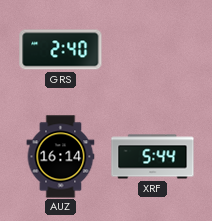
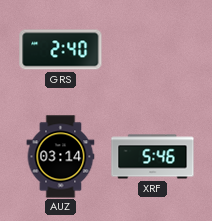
AUZ: 16:14 -> 03:14 (61, 157)
XRF: 5:44 -> 5:46 (153, 157)
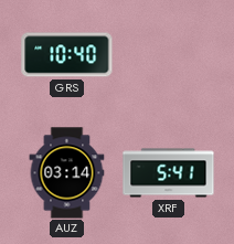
GRS: 2:40 -> 10:40 (67, 55)
XRF: 5:46 -> 5:41 (169, 173)
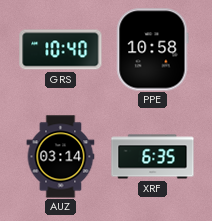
PPE: none -> 10:58 (153, 50)
XRF: 5:41 -> 6:35 (153, 157)
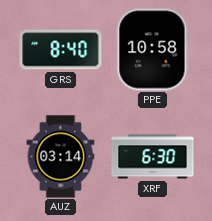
GRS: 10:40 -> 8:40 (61, 50)
XRF: 6:35 -> 6:30 (153, 157)
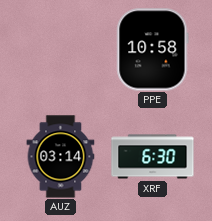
GRS: 8:40 -> none (61, 50)
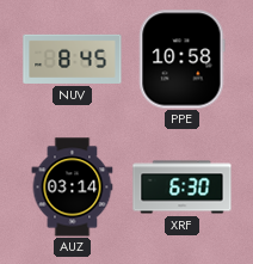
NUV: none -> 8:45 (73, 59)
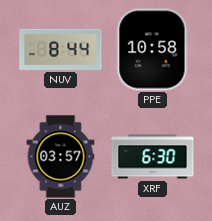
NUV: 8:45 -> 8:44 (61, 49)
AUZ: 03:14 -> 03:57 (61, 157)
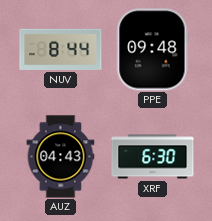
PPE: 10:58 -> 09:48 (153, 50)
AUZ: 03:57 -> 04:43 (61, 157)
